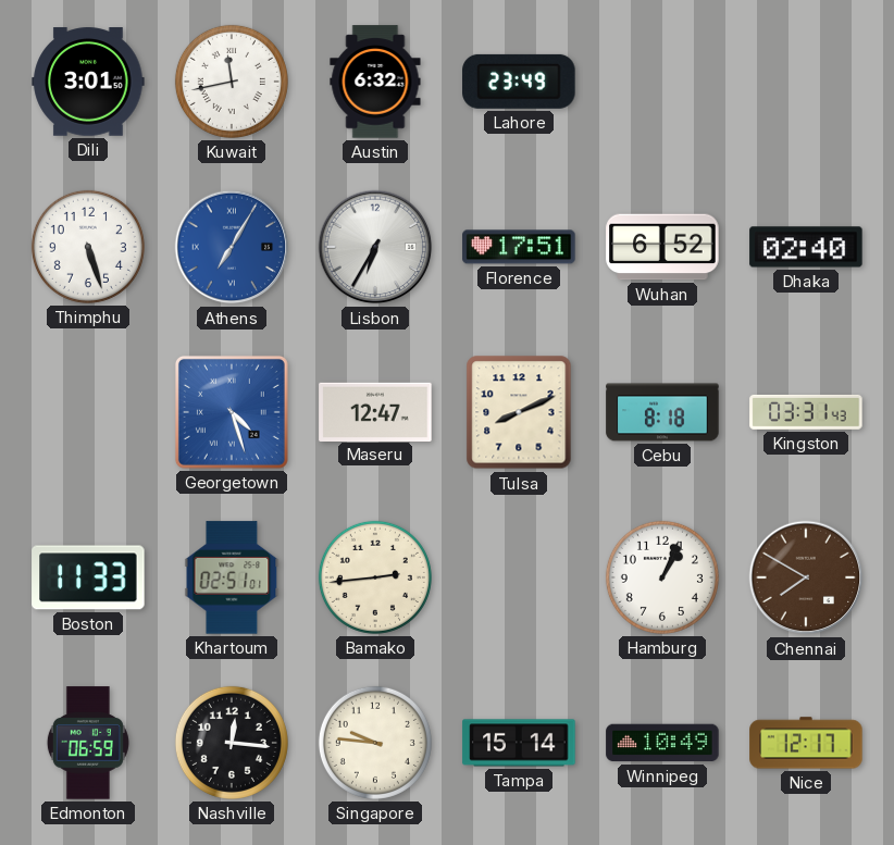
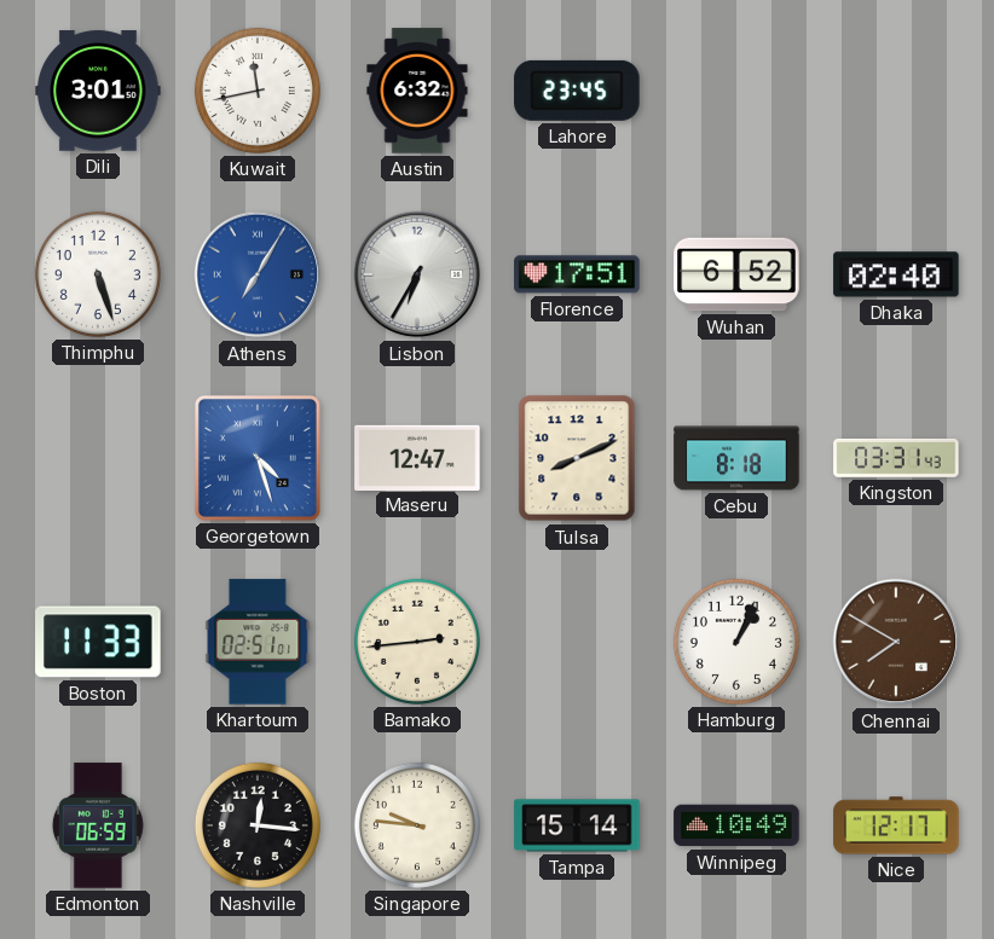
Lahore: 23:49 -> 23:45 (577, 91)
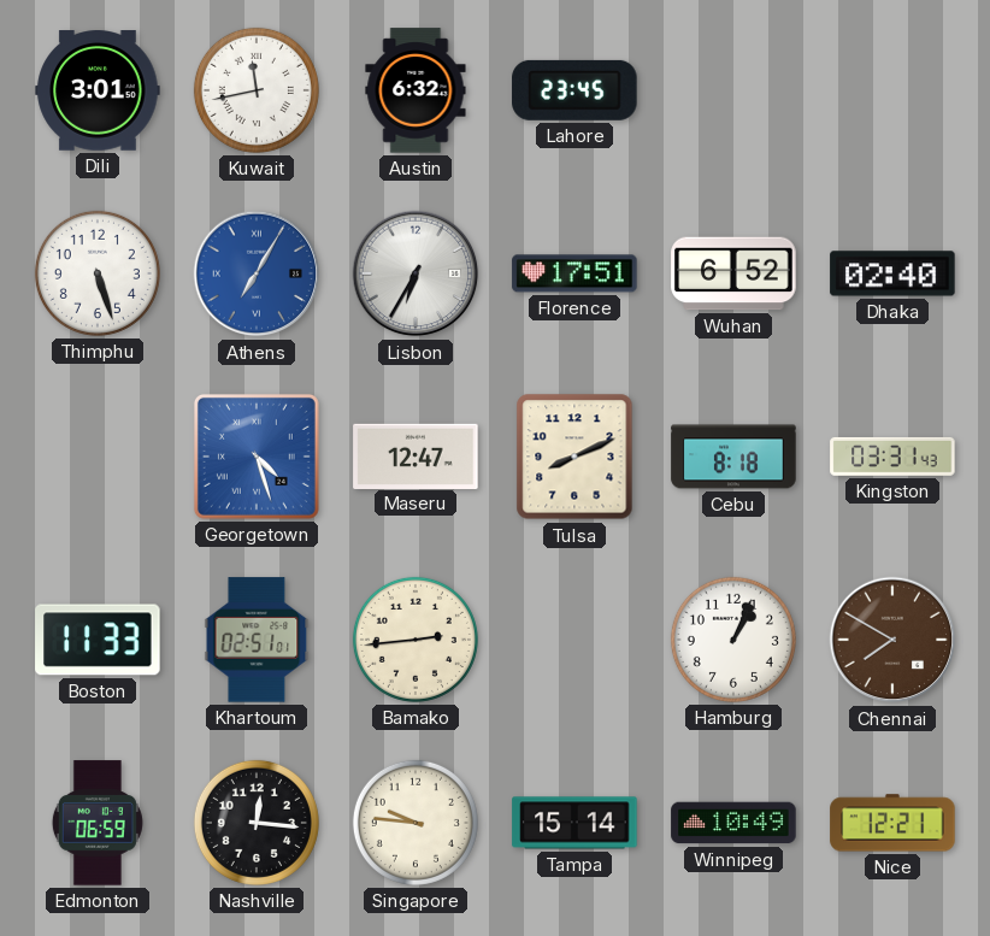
Nice: 12:17 -> 12:21 (892, 823)
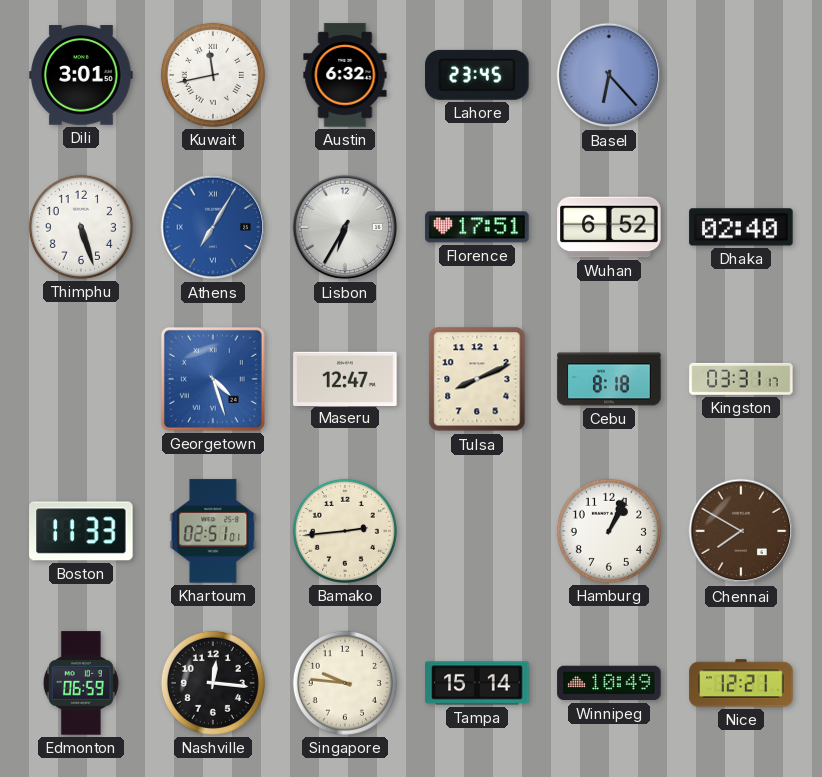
Basel: none -> 6:23 (609, 75)
Kingston: 03:31:43 -> 03:31:17 (741, 379)
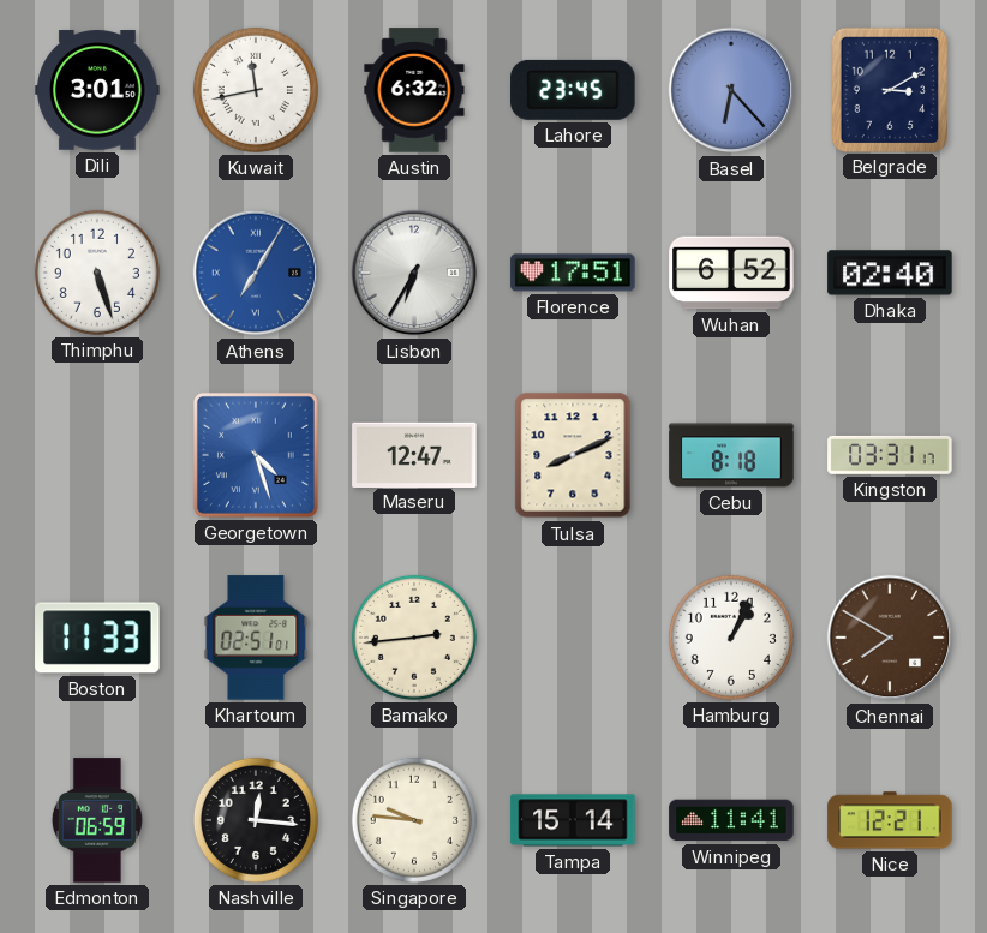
Belgrade: none -> 3:10 (890, 89)
Winnipeg: 10:49 -> 11:41 (731, 820)
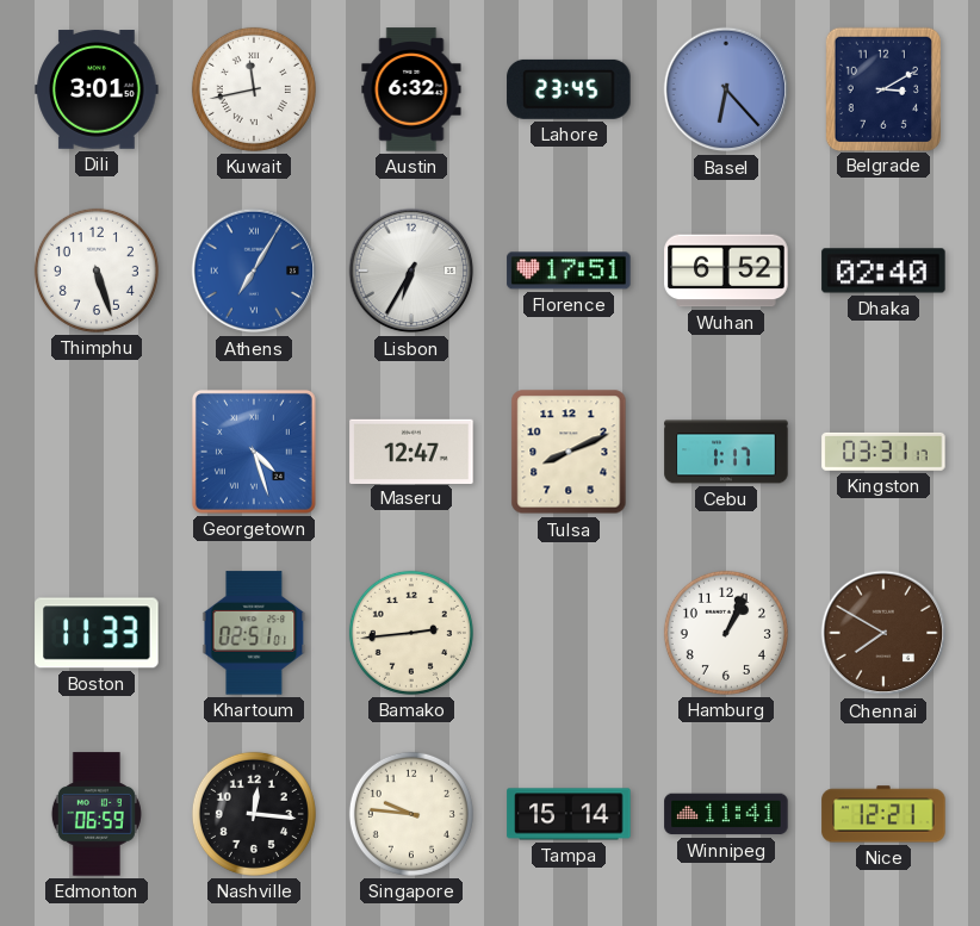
Cebu: 8:18 -> 1:17 (726, 452)
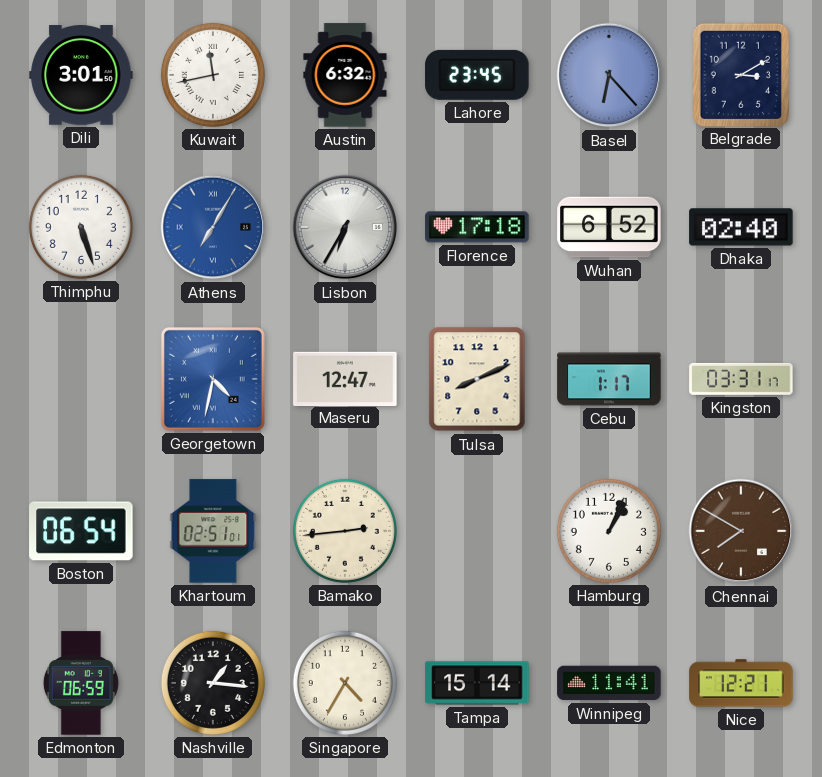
Florence: 17:51 -> 17:18 (477, 227)
Georgetown: 4:27 -> 4:32 (213, 379)
Boston: 11:33 -> 06:54 (81, 531)
Nashville: 12:16 -> 1:16 (213, 683)
Singapore: 9:46 -> 4:35 (345, 683)
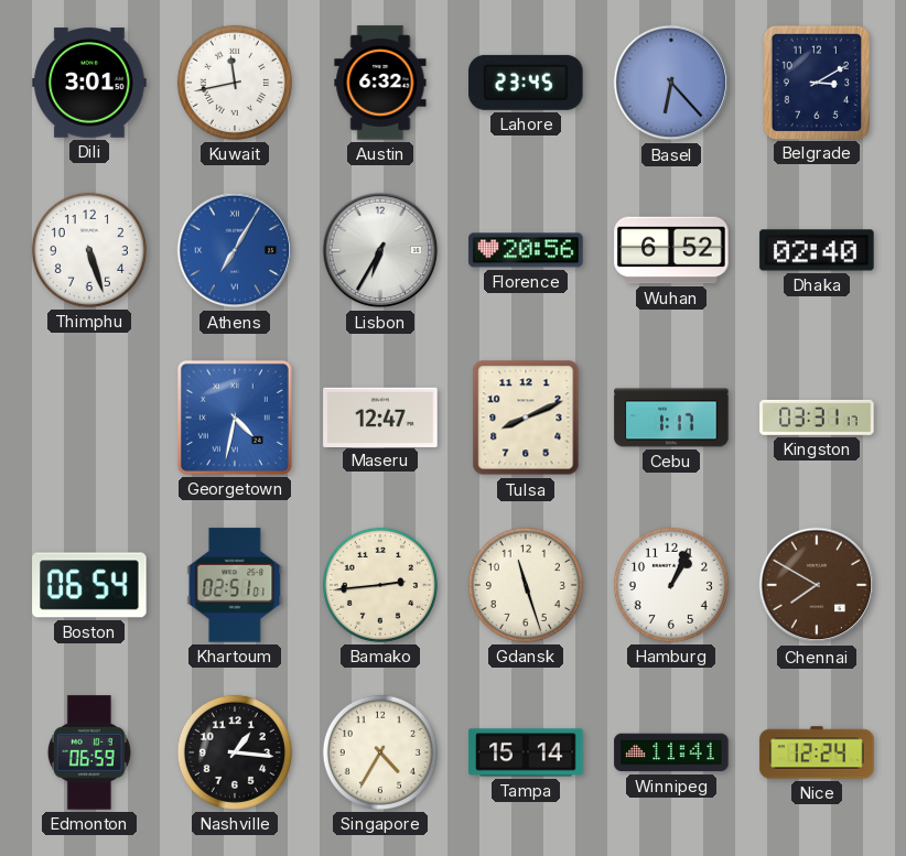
Florence: 17:18 -> 20:56 (526, 250)
Gdansk: none -> 11:27 (526, 585)
Nice: 12:21 -> 12:24 (817, 752)
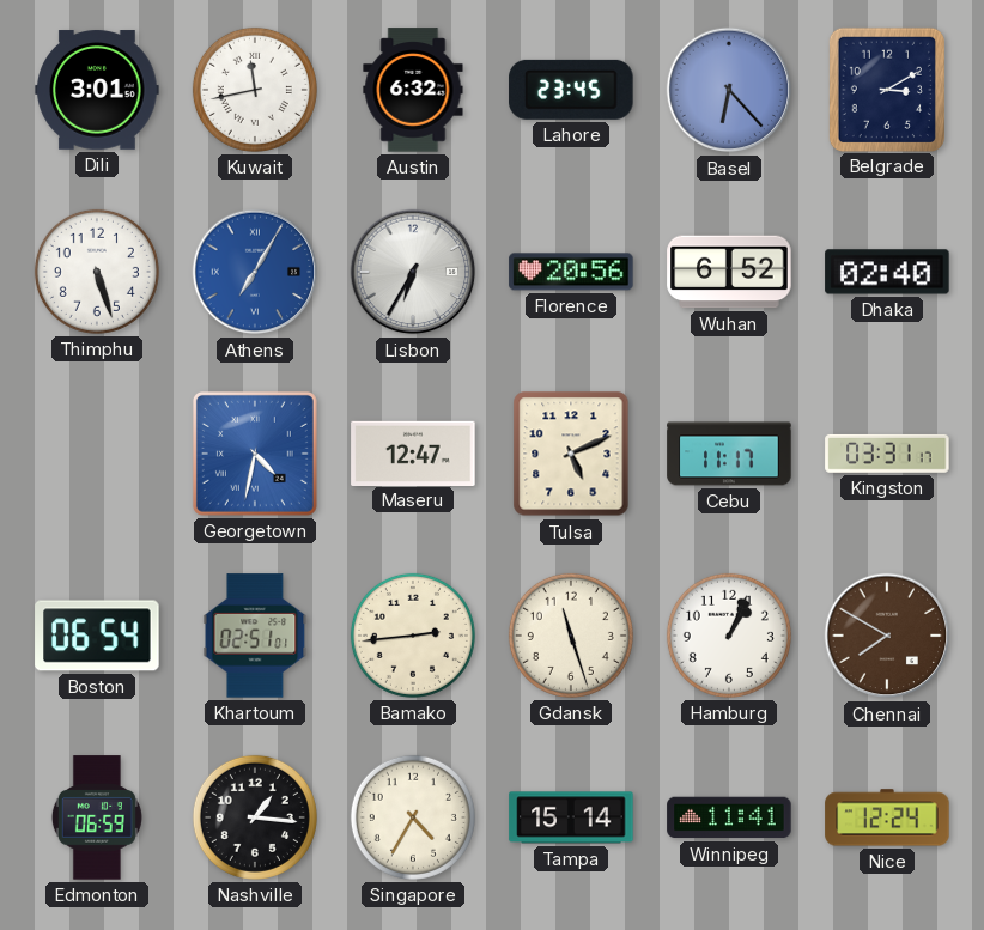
Tulsa: 8:11 -> 5:11 (571, 454)
Cebu: 1:17 -> 11:17 (729, 454)
